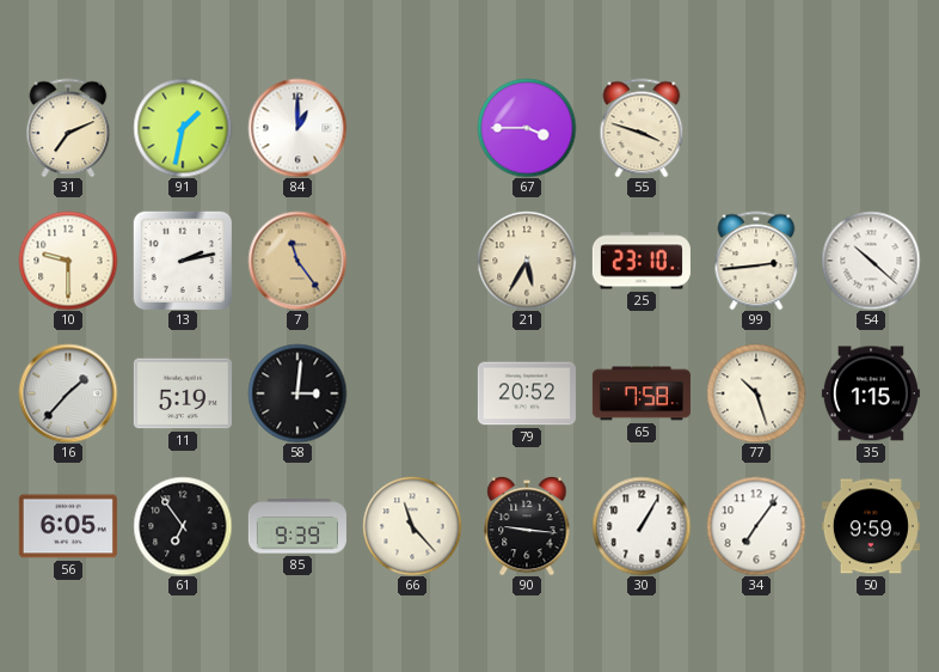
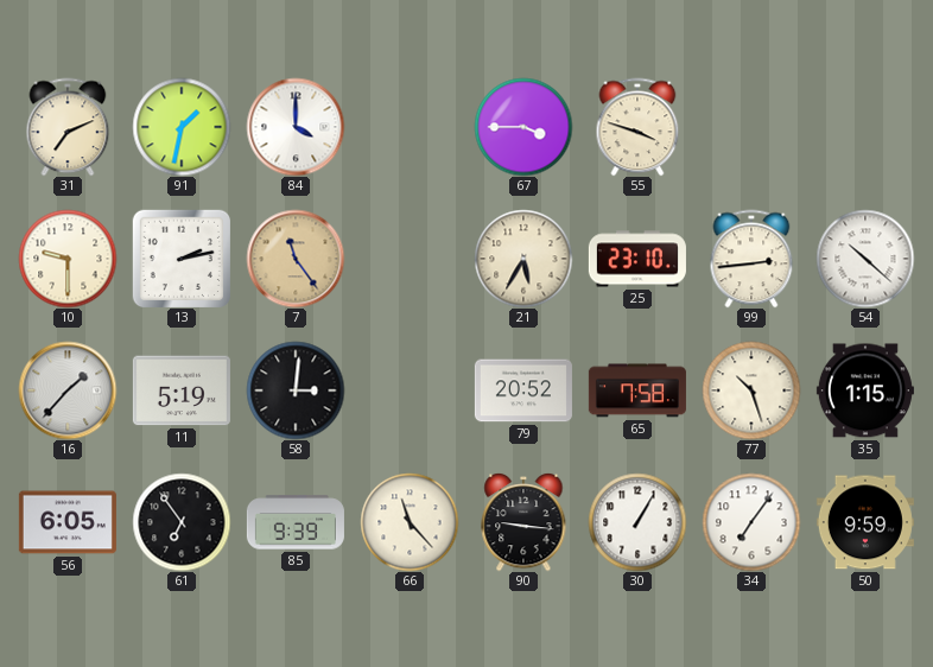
84: 1:00 -> 4:00 (296, 127)
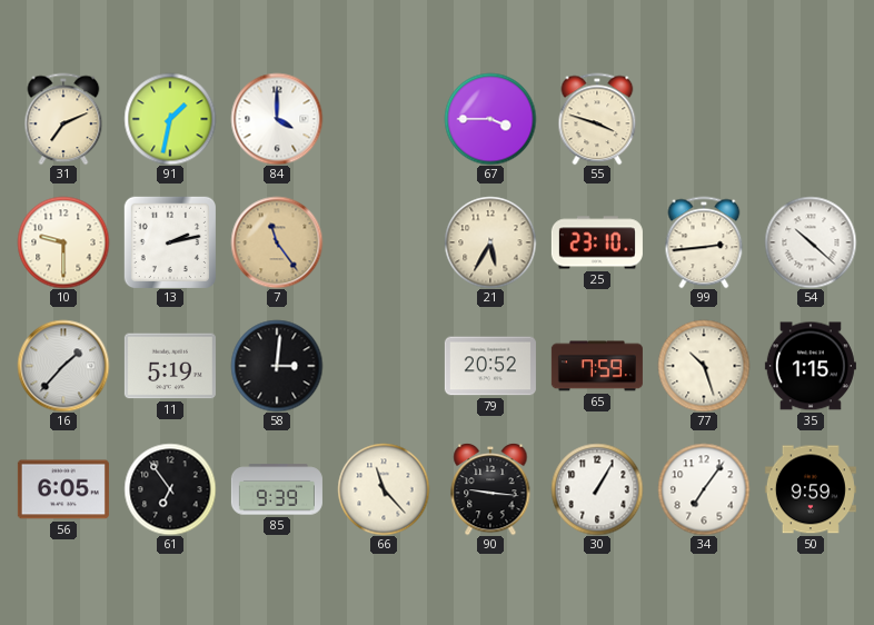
65: 7:58 -> 7:59 (597, 366)
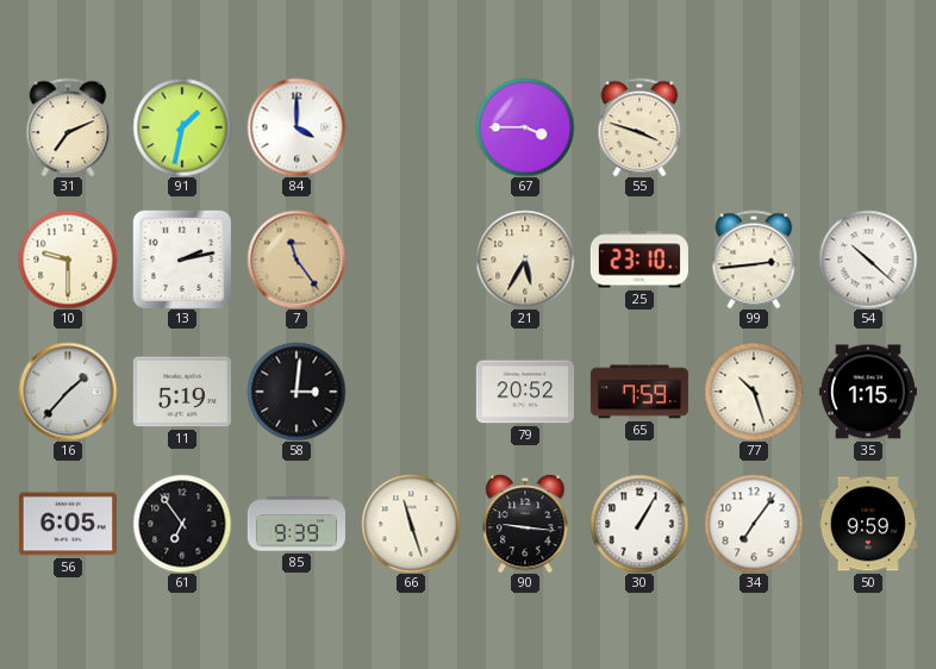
66: 11:23 -> 11:27 (411, 524)
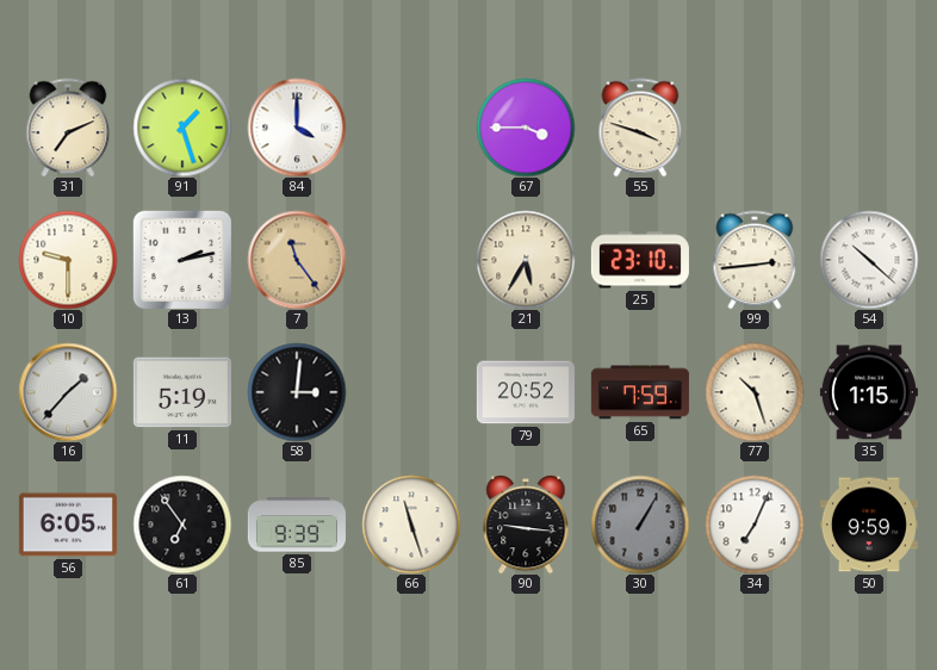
91: 1:32 -> 1:27 (182, 128)
30 dial: white -> grey (640, 525)
34: 7:06 -> 7:04 (755, 525)
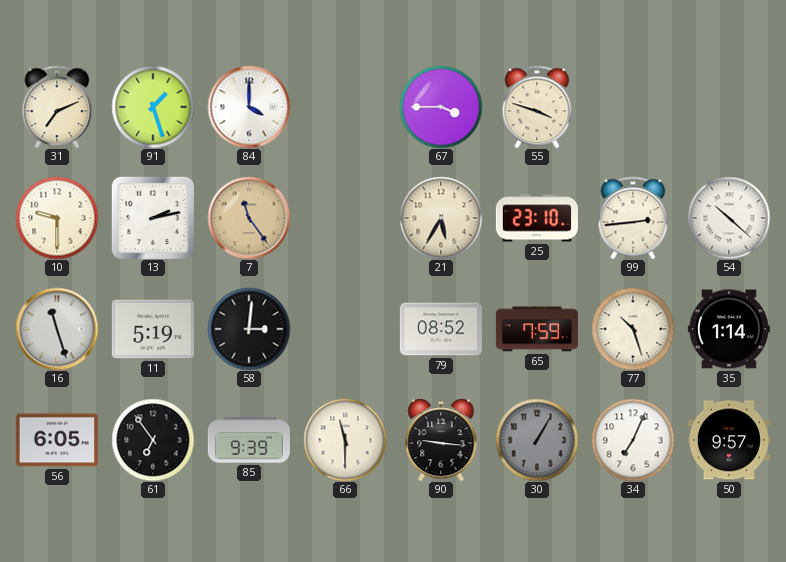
16: 1:37 -> 11:27 (57, 329)
79: 20:52 -> 08:52 (441, 329)
35: 1:15 -> 1:14 (729, 329)
66: 11:27 -> 11:30 (345, 440)
50: 9:59 -> 9:57 (729, 440)
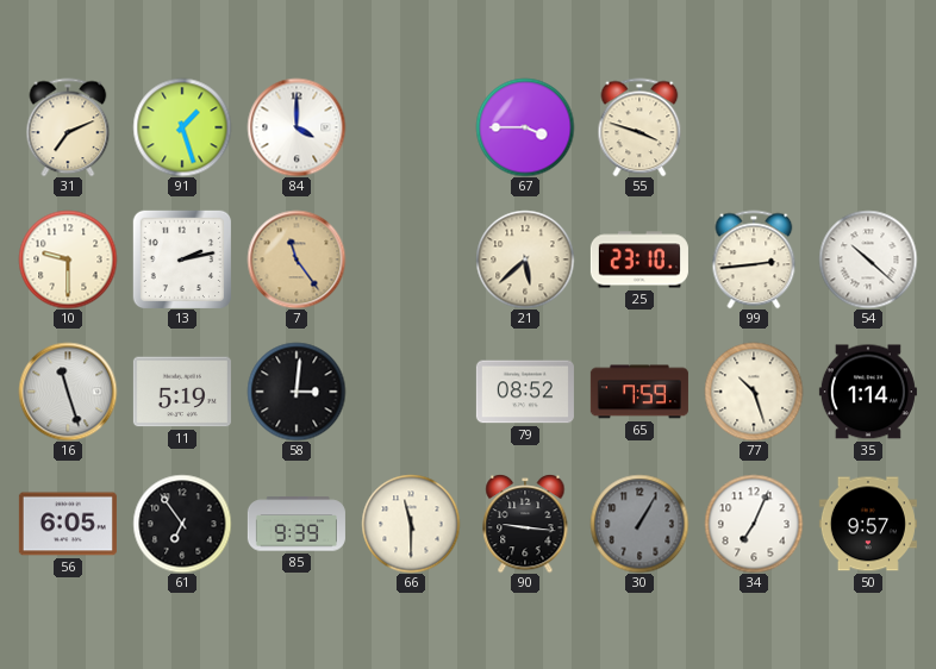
21: 5:35 -> 5:38 (525, 260)
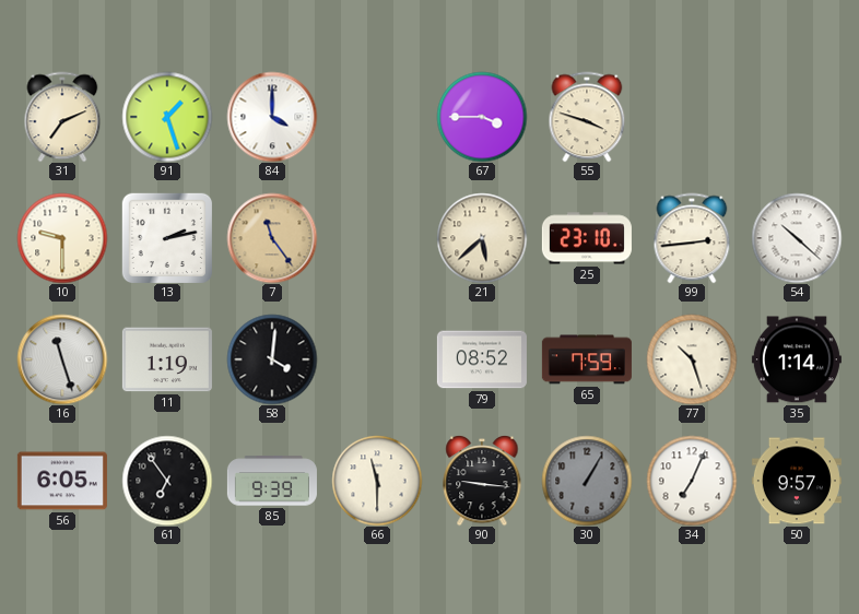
11: 5:19 -> 1:19 (167, 359)
58: 3:01 -> 4:01 (272, 359)
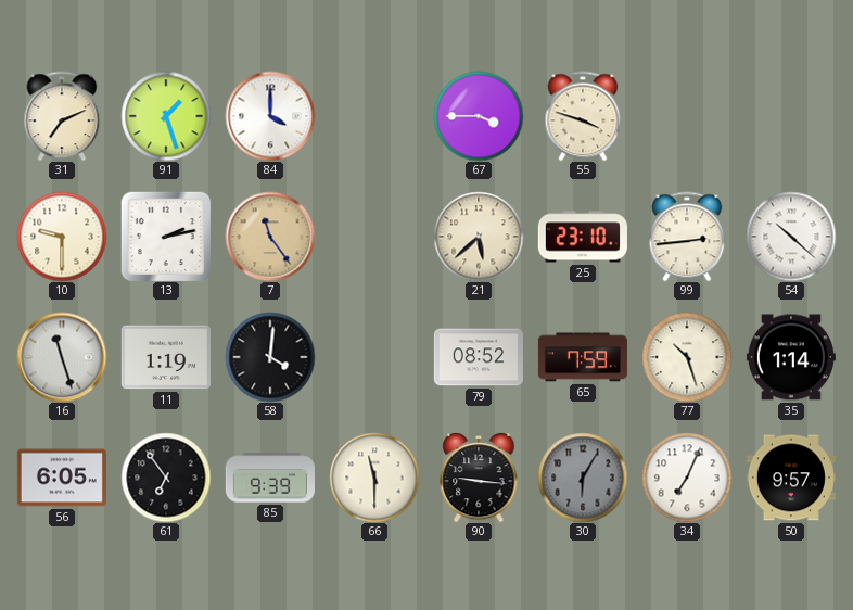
30: 1:05 -> 6:05 (583, 478)
